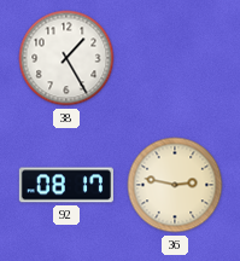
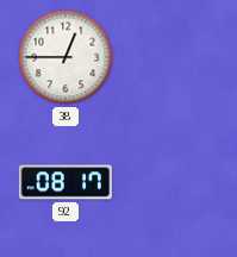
38: 1:25 -> 12:45 (66, 57)
36: 2:47 -> none (175, 185)
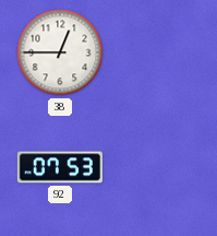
92: 08:17 -> 07:53 (60, 167)
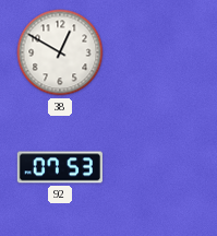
38: 12:45 -> 12:50 (60, 52)
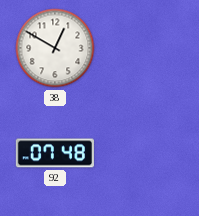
92: 07:53 -> 07:48 (55, 153)
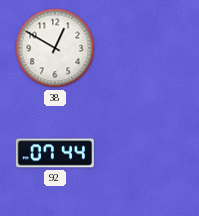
92: 07:48 -> 07:44 (55, 153)
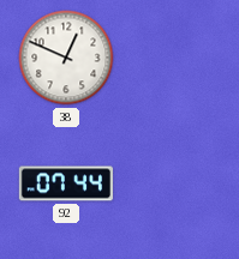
38: 12:50 -> 12:49 (66, 58)
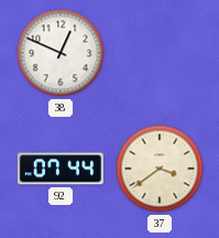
37: none -> 3:39 (160, 169)
